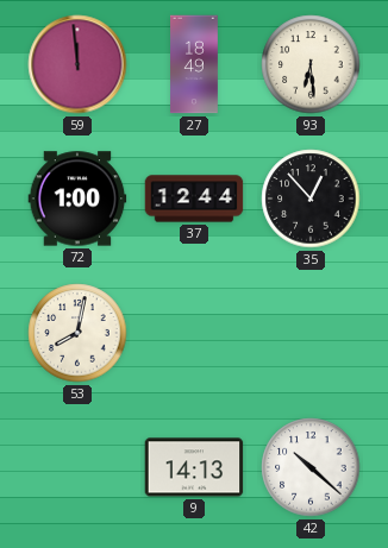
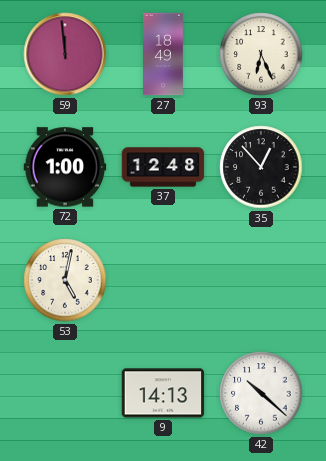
93: 6:29 -> 6:26 (261, 54)
37: 12:44 -> 12:48 (163, 167)
53: 8:02 -> 5:02 (65, 280)
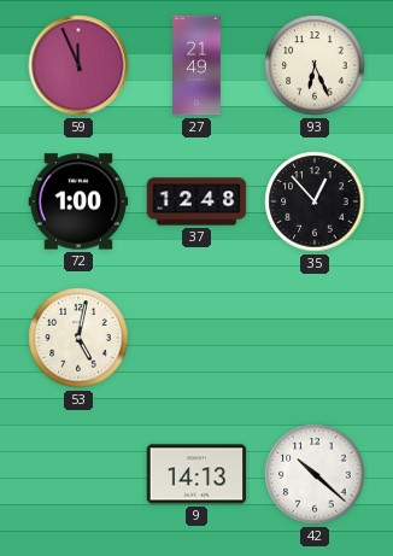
59: 11:59 -> 11:56 (78, 65)
27: 18:49 -> 21:49 (198, 65)
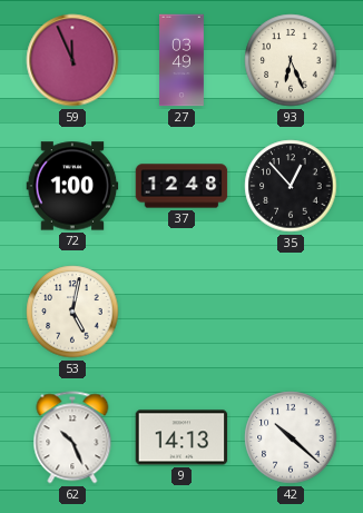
27: 21:49 -> 03:49 (183, 60)
62: none -> 10:26 (72, 437)
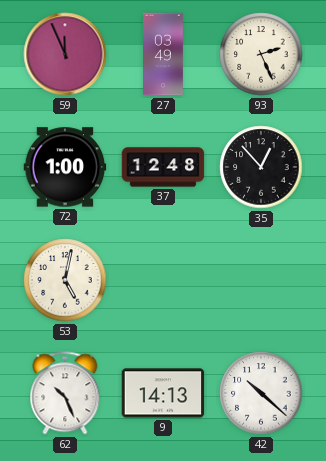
93: 6:26 -> 2:26 (261, 54)
